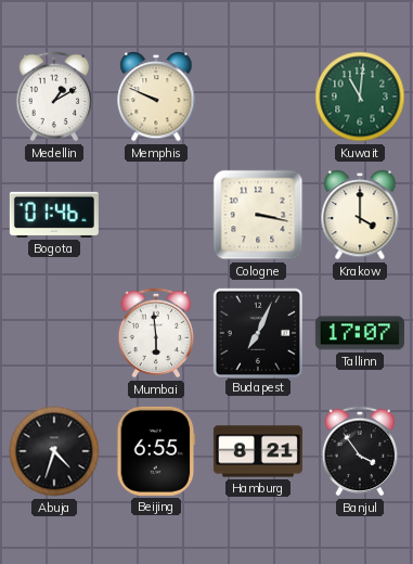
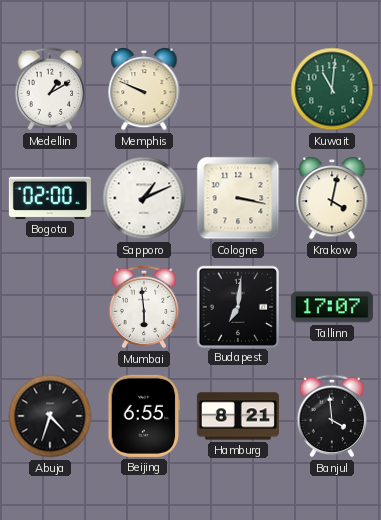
Bogota: 01:46 -> 02:00 (50, 198)
Sapporo: none -> 1:11 (144, 198)
Krakow: 4:00 -> 4:02 (332, 199)
Budapest: 7:04 -> 7:01 (237, 306)
Banjul: 3:54 -> 3:59 (332, 416)
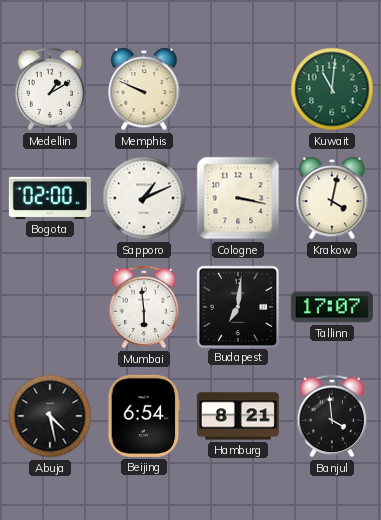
Abuja: 4:33 -> 4:28 (50, 416)
Beijing: 6:55 -> 6:54 (144, 416)
